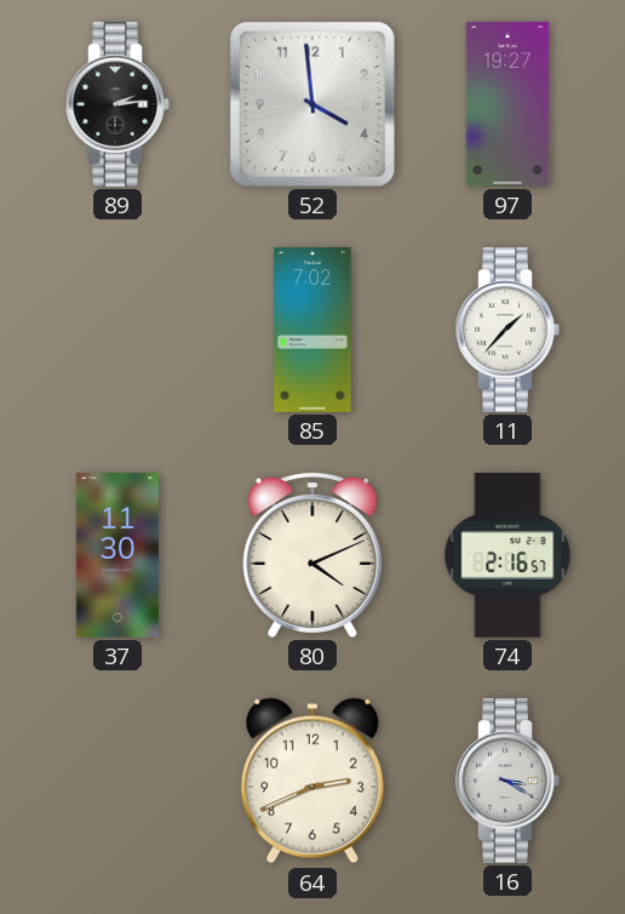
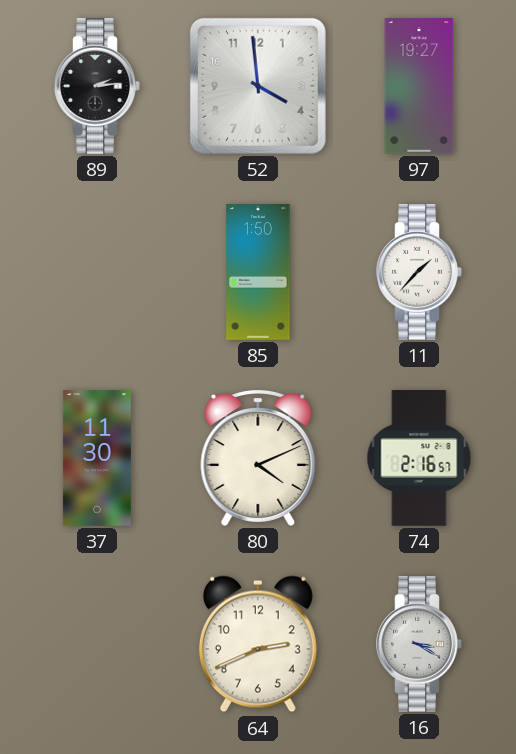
85: 7:02 -> 1:50 (258, 272)
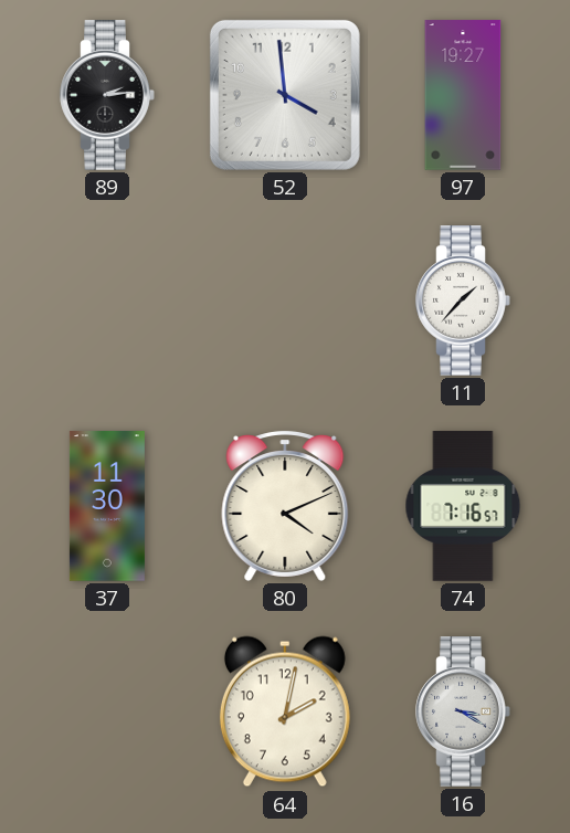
85: 1:50 -> none (258, 272)
74: 2:16 -> 7:16 (463, 506)
64: 2:41 -> 2:02 (285, 711)
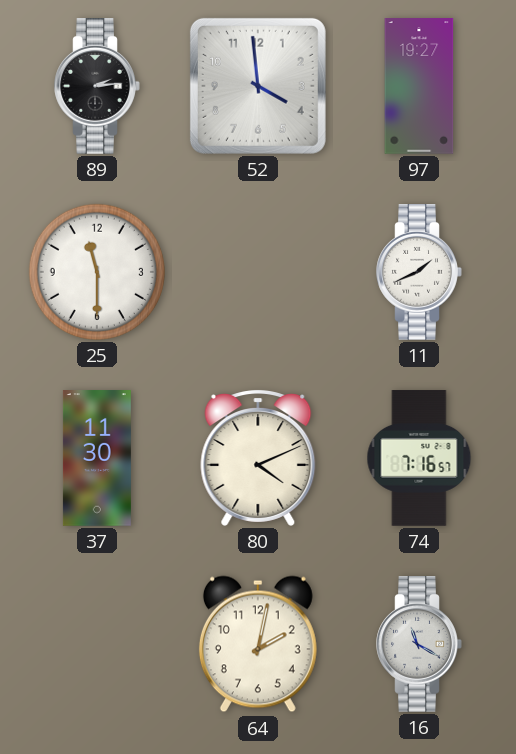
25: none -> 11:30 (97, 272)
11: 1:37 -> 1:41 (419, 273)
16: 3:20 -> 11:20 (419, 645)
